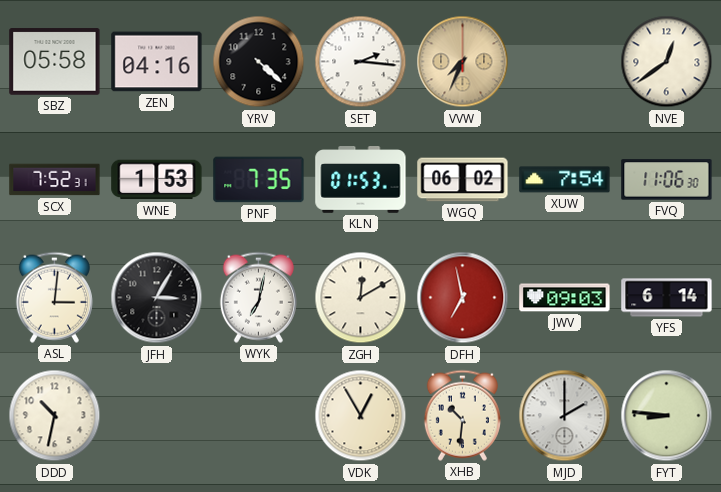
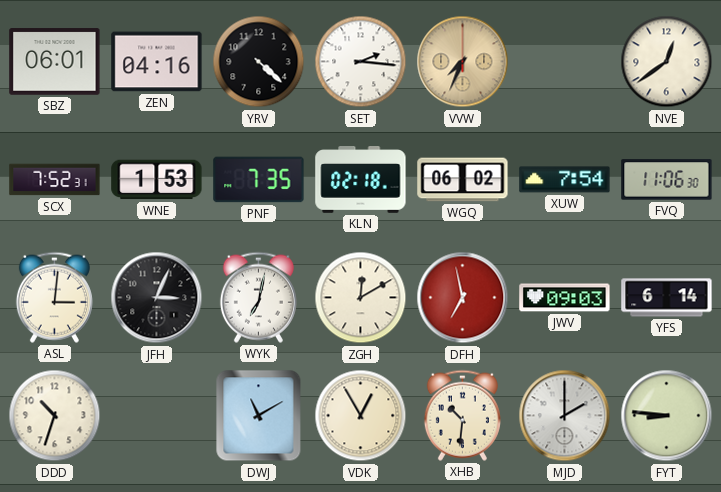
SBZ: 05:58 -> 06:01 (55, 62)
KLN: 01:53 -> 02:18 (361, 180)
JFH: 3:05 -> 3:04 (157, 298)
DDD: 10:32 -> 10:33 (55, 416)
DWJ: none -> 11:10 (259, 416)
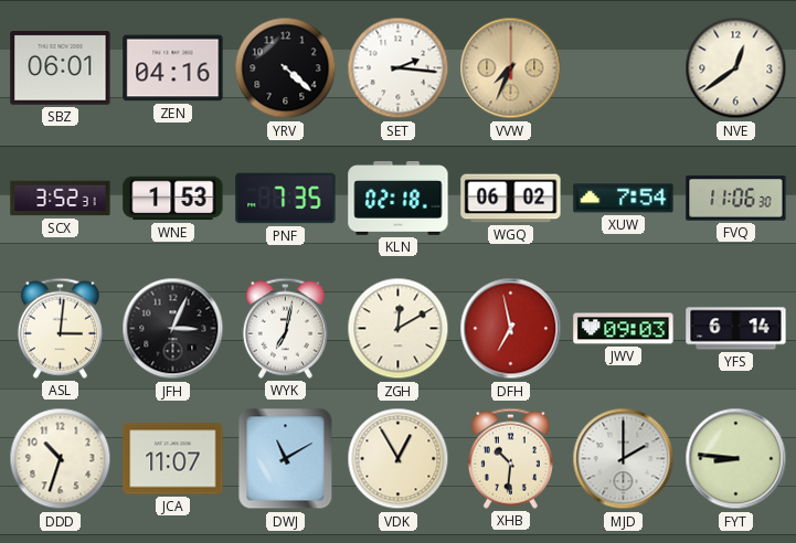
SCX: 7:52 -> 3:52 (61, 199)
JCA: none -> 11:07 (173, 459)
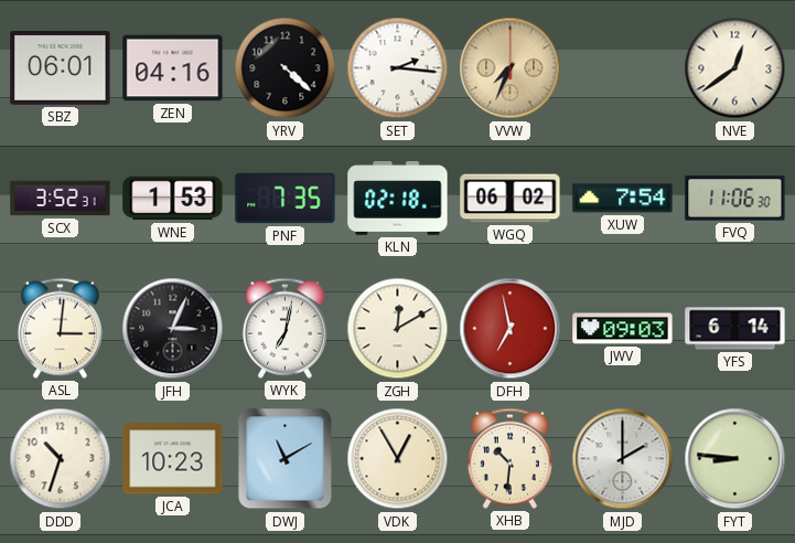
JCA: 11:07 -> 10:23 (173, 459)
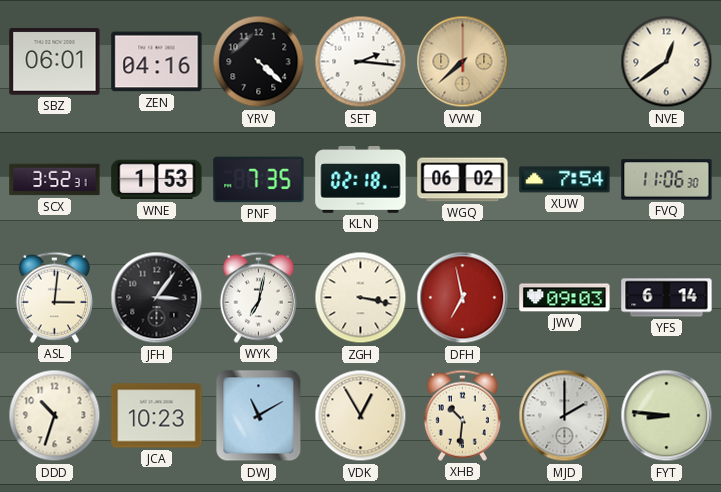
VVW: 7:34 -> 7:38 (463, 62)
JFH: 3:04 -> 3:06 (157, 298)
ZGH: 12:10 -> 3:17 (361, 298)
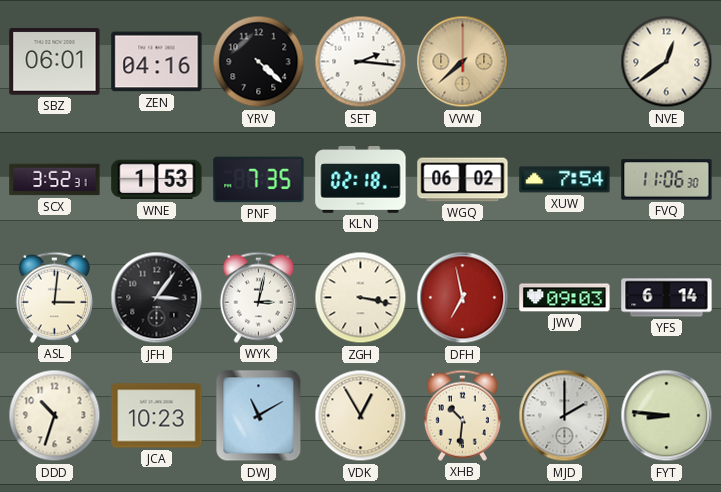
WYK: 7:02 -> 3:02 (258, 297)
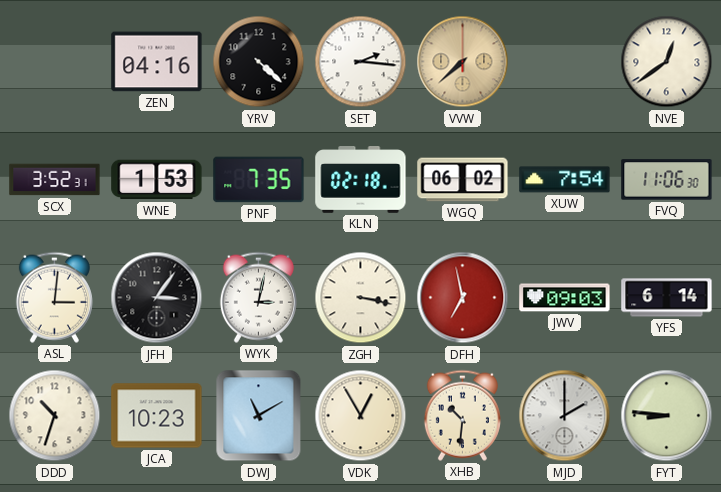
SBZ: 06:01 -> none (55, 62)
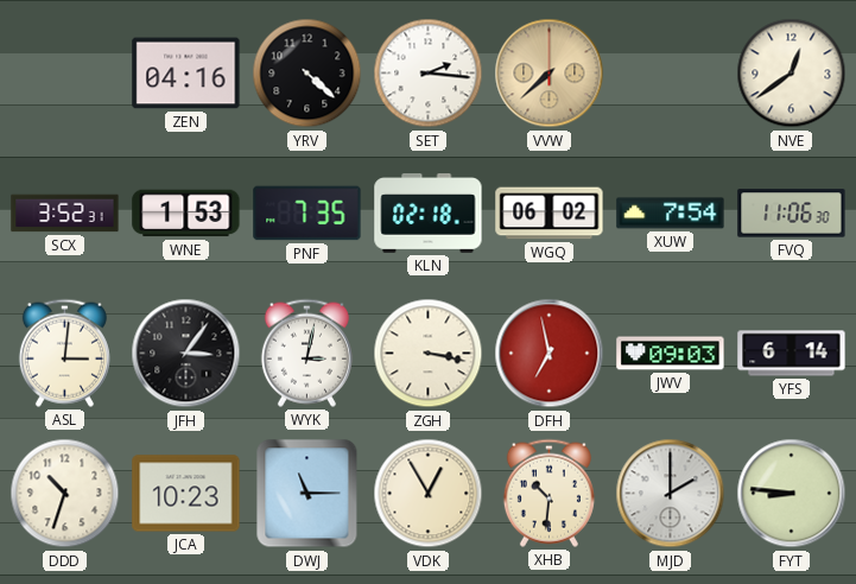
DWJ: 11:10 -> 11:15 (307, 494)
